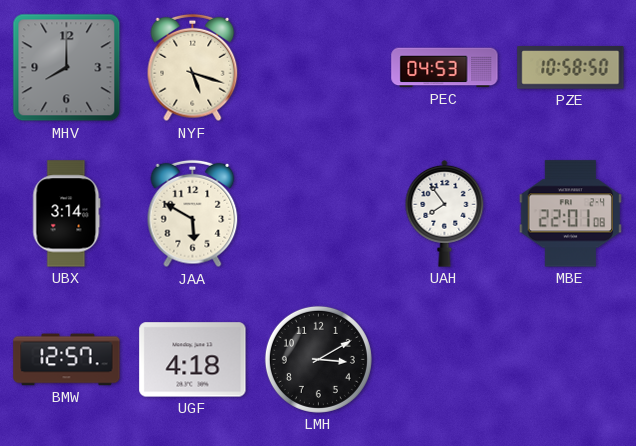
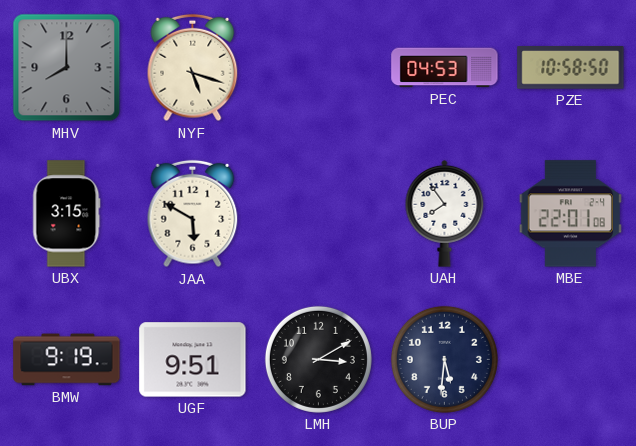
UBX: 3:14 -> 3:15 (67, 214)
BMW: 12:57 -> 9:19 (67, 360)
UGF: 4:18 -> 9:51 (193, 360)
BUP: none -> 5:31 (444, 359)
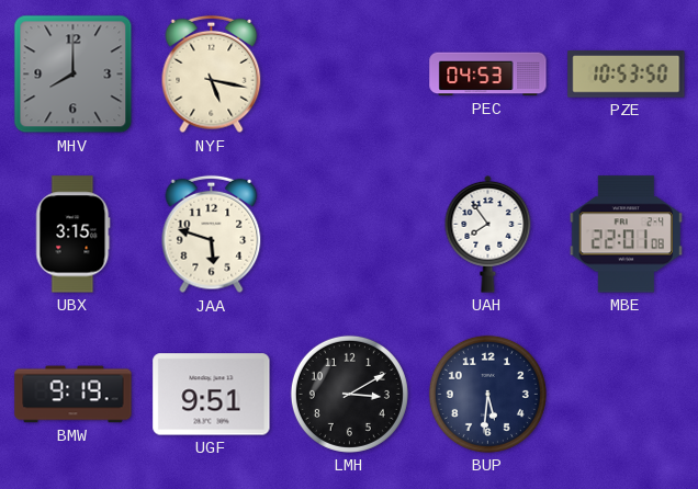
NYF: 5:18 -> 5:17 (212, 75)
PZE: 10:58 -> 10:53 (627, 75)
JAA: 5:50 -> 5:48 (212, 235)
